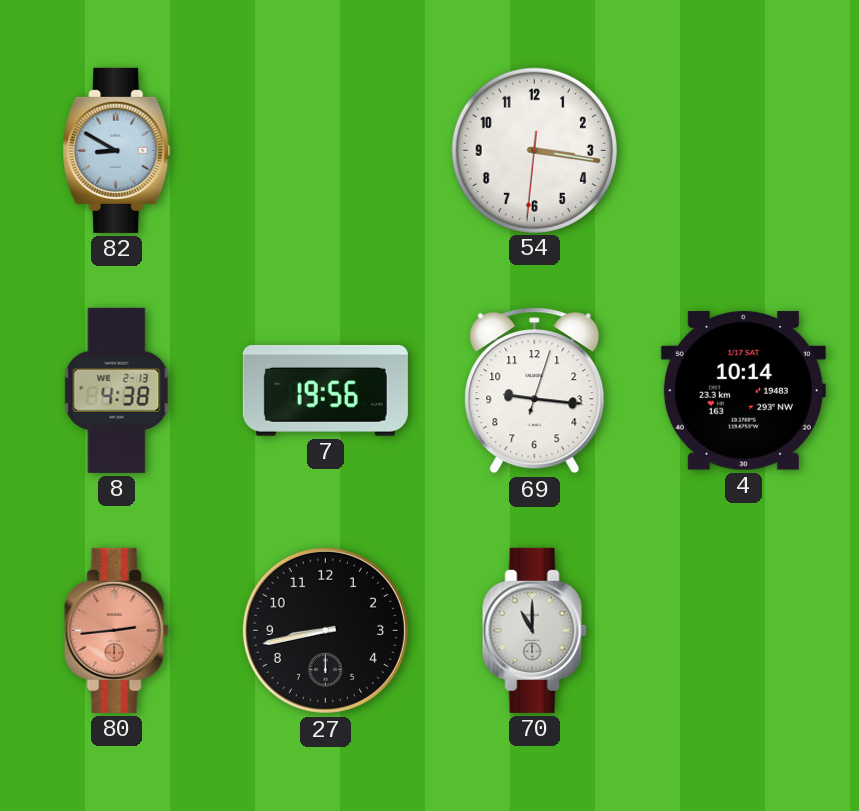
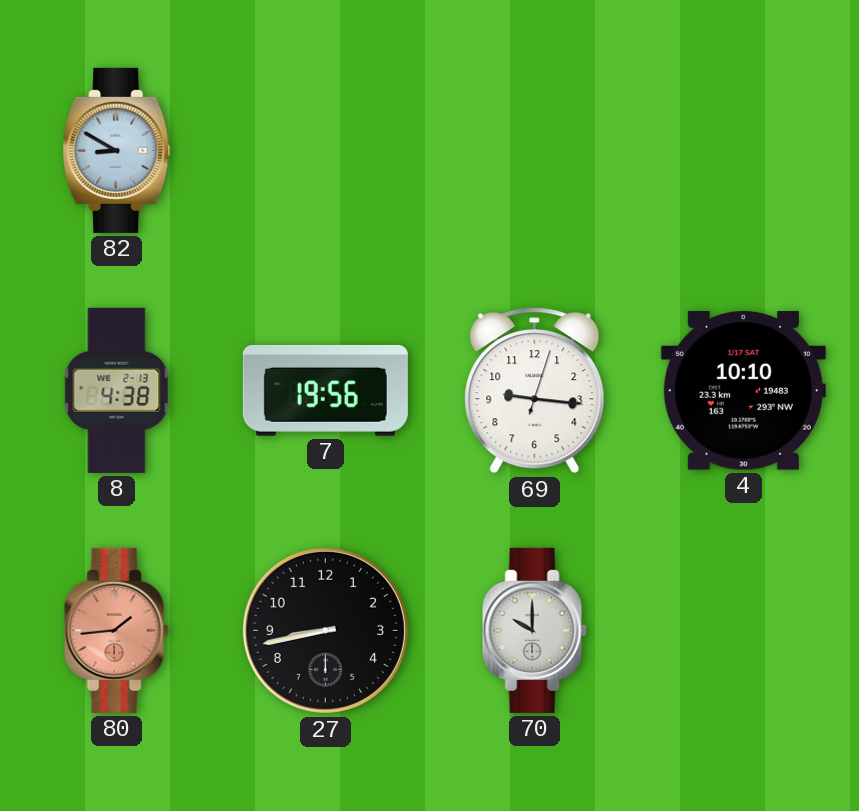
54: 3:16 -> none (534, 150)
4: 10:14 -> 10:10 (743, 391)
80: 2:44 -> 1:44 (116, 630)
70: 11:00 -> 10:00 (534, 630)
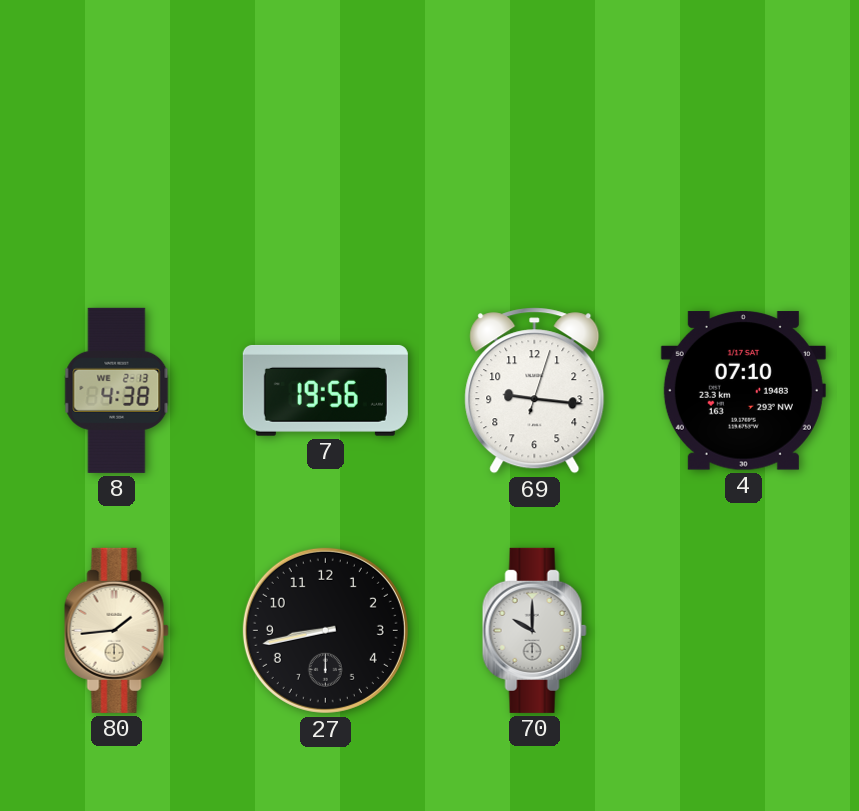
82: 8:50 -> none (117, 150)
4: 10:10 -> 07:10 (743, 391)
80 dial: salmon -> cream (116, 630)
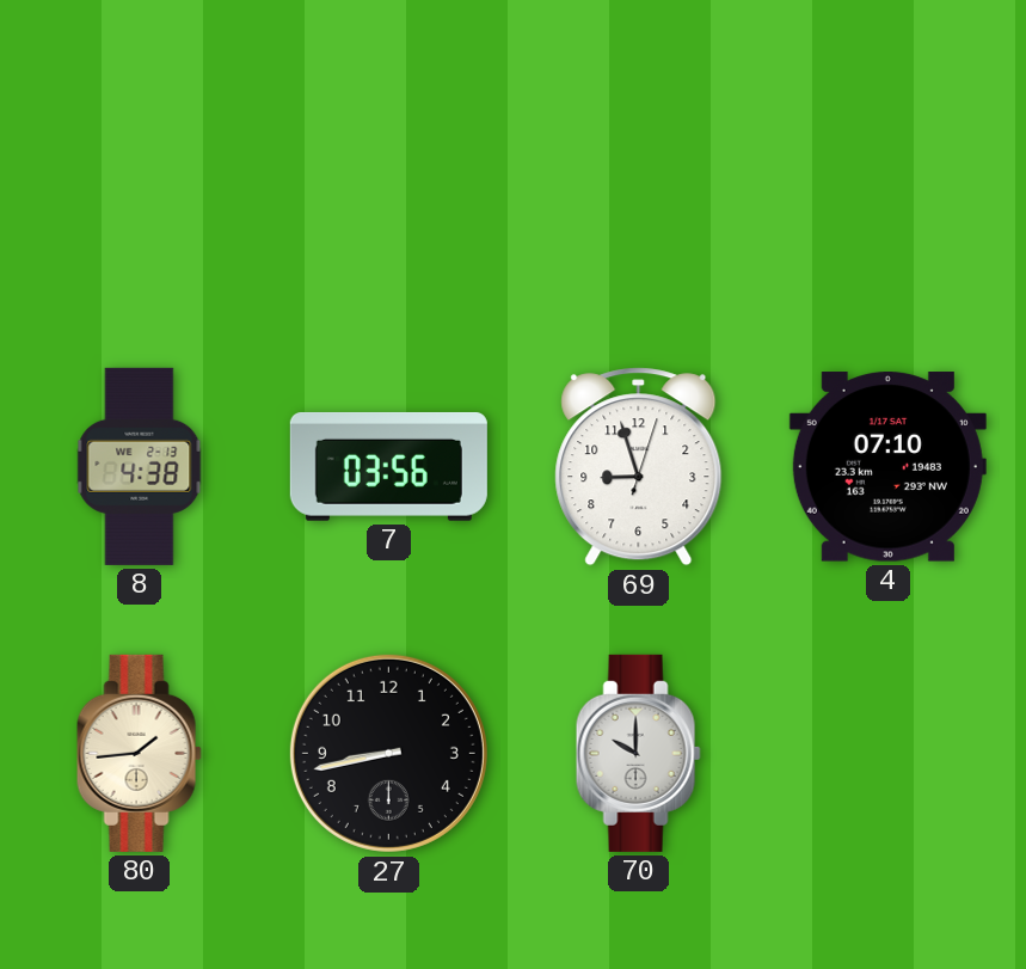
7: 19:56 -> 03:56 (388, 466)
69: 9:16 -> 8:57 (639, 467)
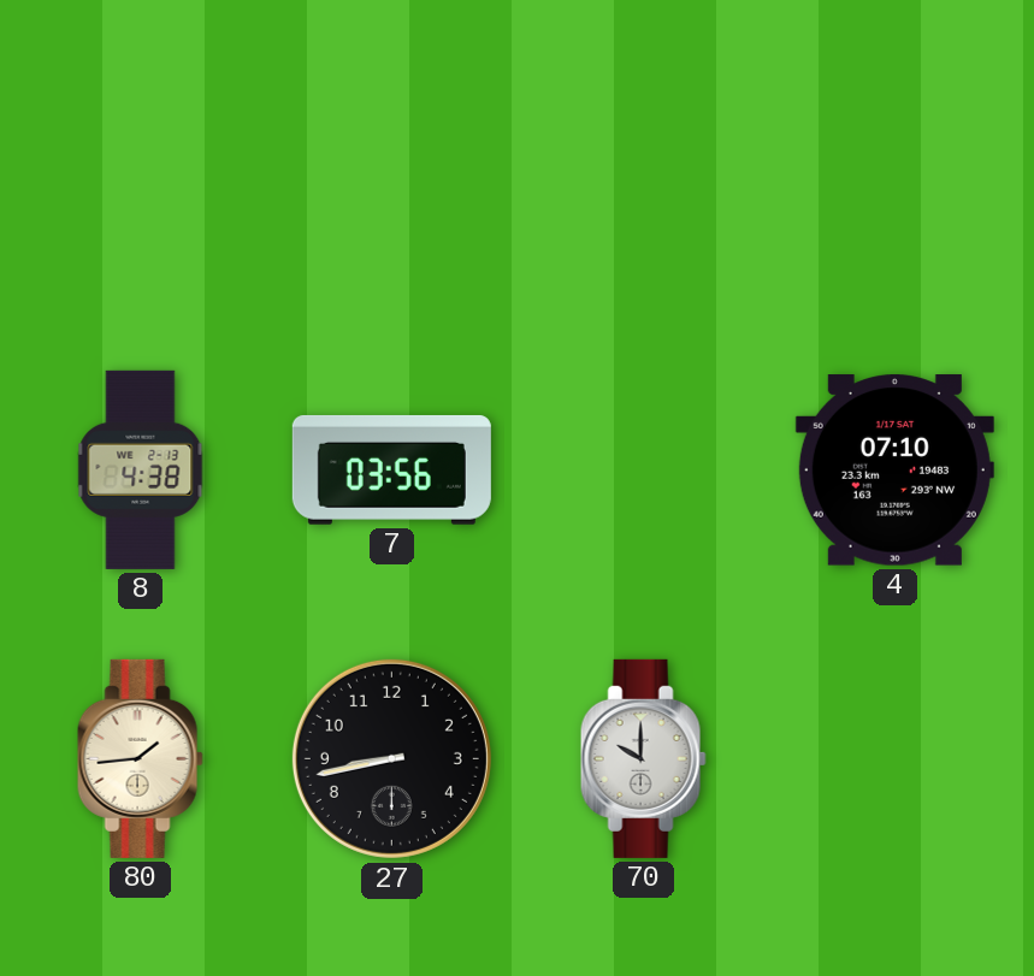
69: 8:57 -> none (639, 467)
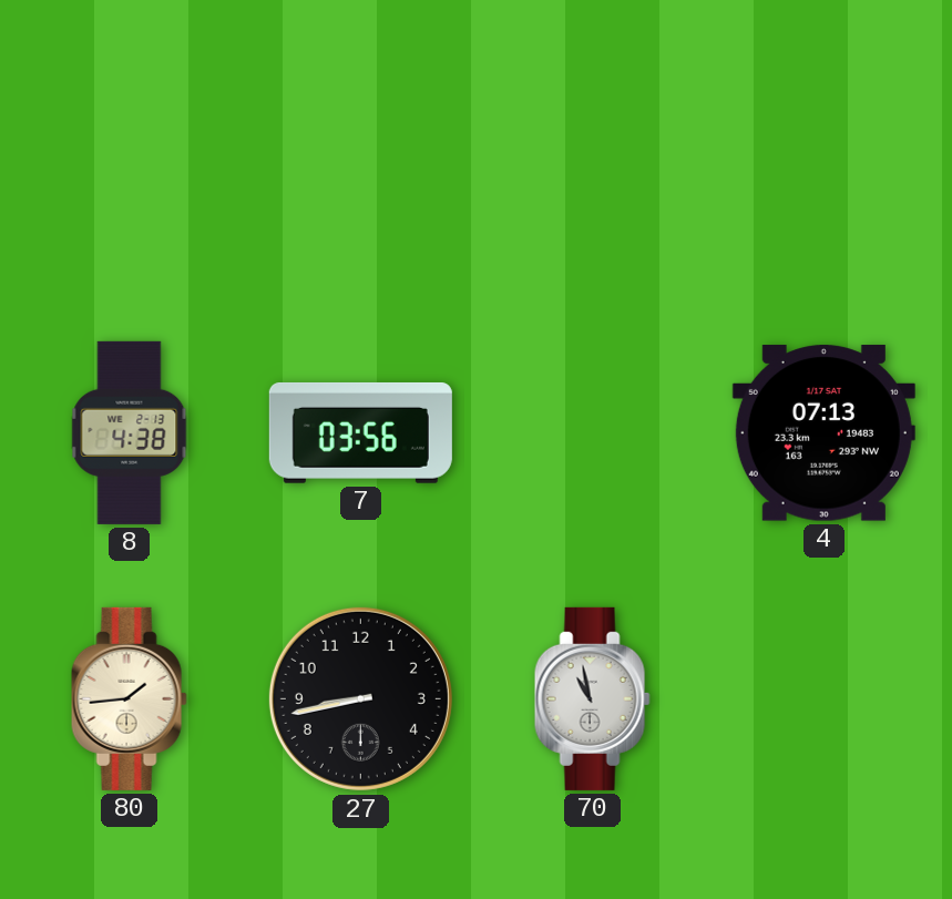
4: 07:10 -> 07:13 (823, 433)
70: 10:00 -> 10:58 (592, 698)
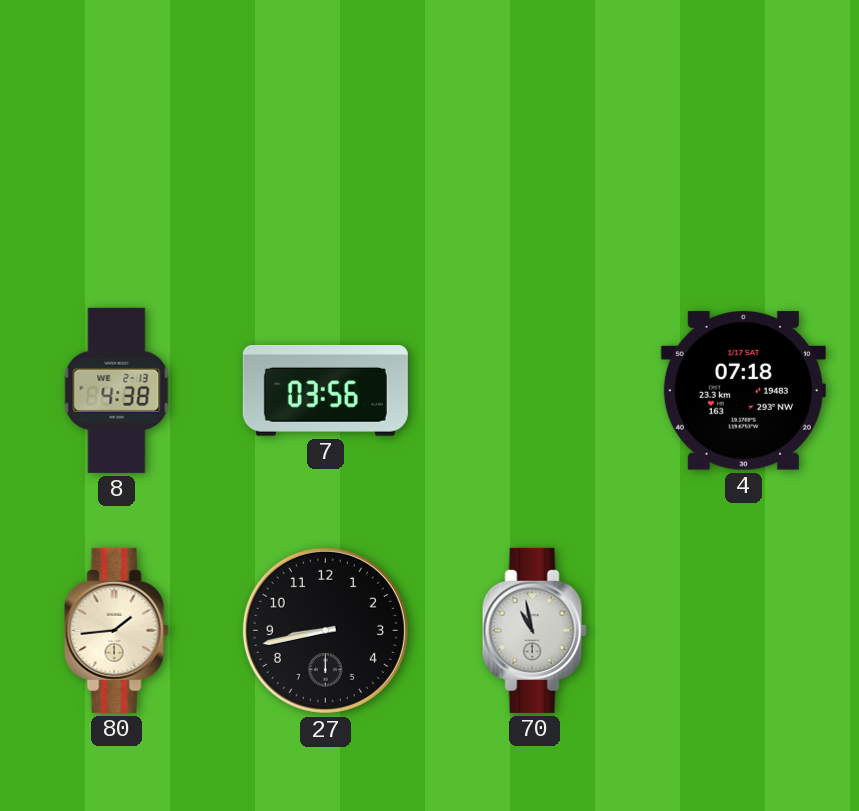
4: 07:13 -> 07:18 (743, 391)
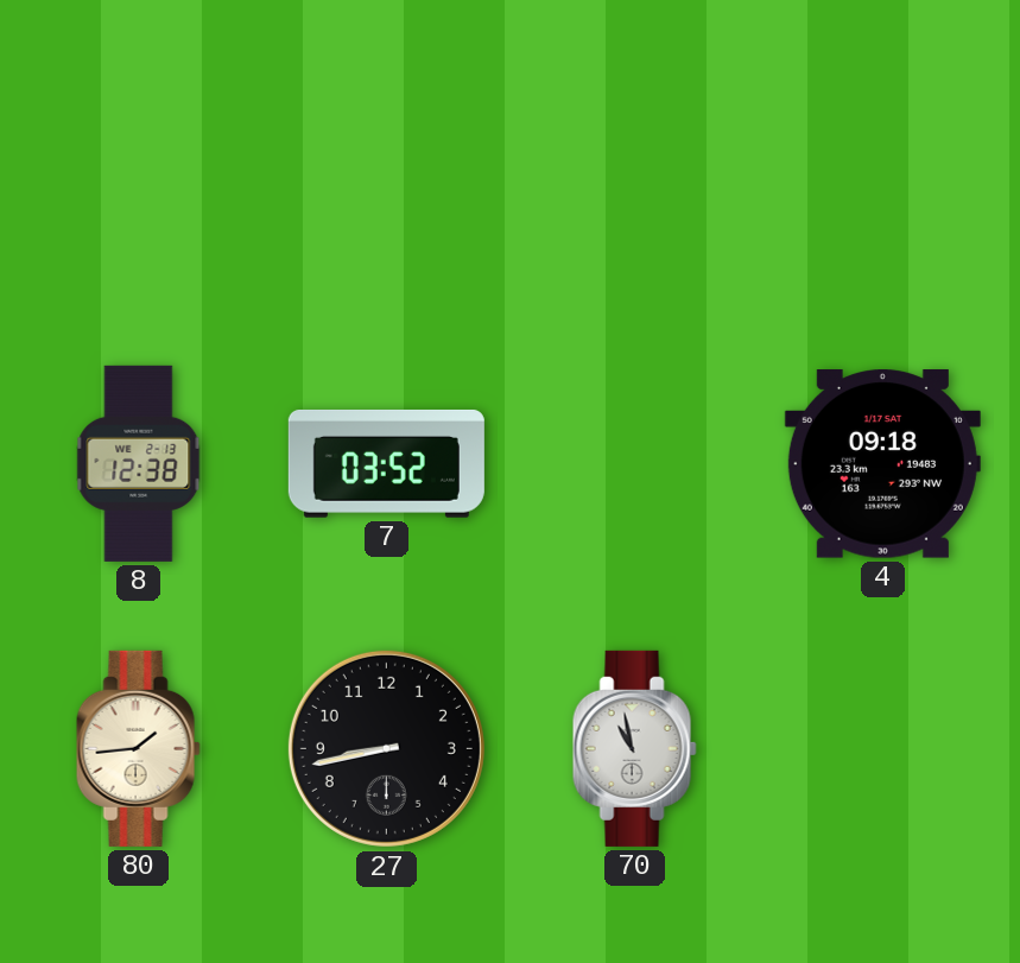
8: 4:38 -> 12:38 (139, 463)
7: 03:56 -> 03:52 (386, 463)
4: 07:18 -> 09:18 (882, 464)
